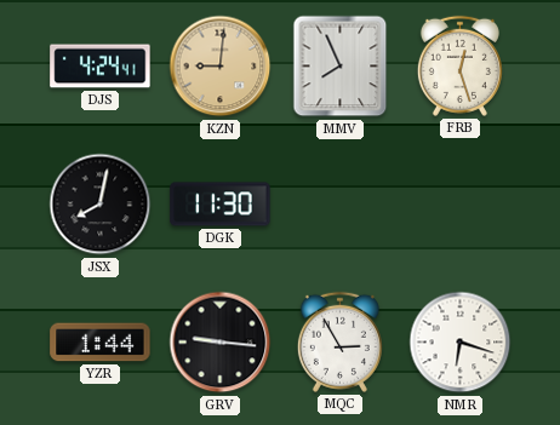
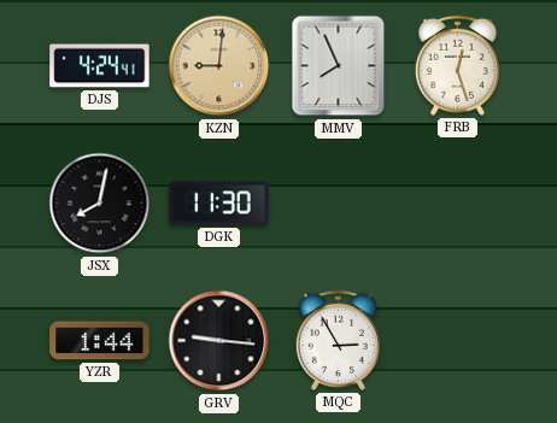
NMR: 6:18 -> none (461, 343)
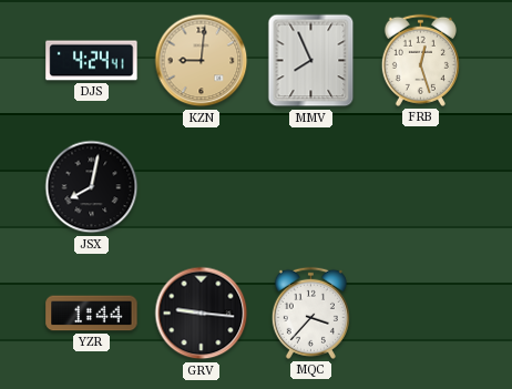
DGK: 11:30 -> none (219, 204)
MQC: 2:55 -> 3:37 (310, 313)
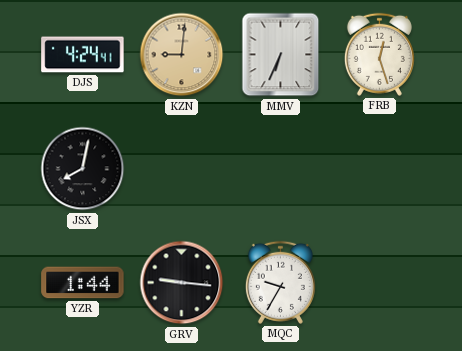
MMV: 7:56 -> 6:34 (281, 55)
MQC: 3:37 -> 9:35 (280, 282)
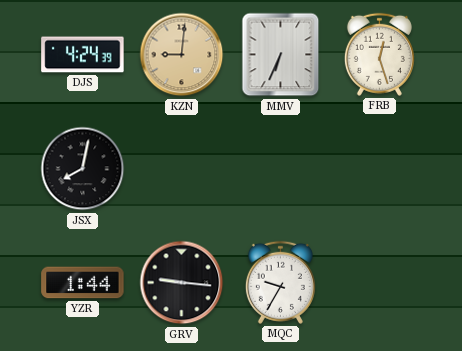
DJS: 4:24:41 -> 4:24:39 (83, 55)
